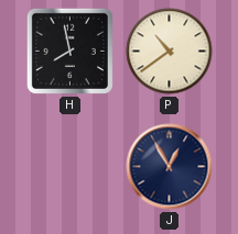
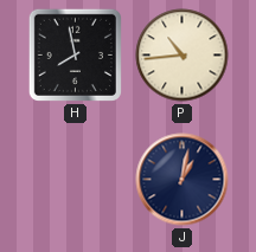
P: 10:39 -> 10:44 (183, 56)
J: 12:55 -> 1:02 (183, 180)
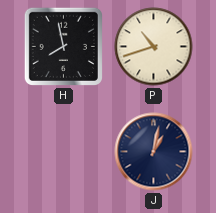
P: 10:44 -> 10:42 (154, 47)
